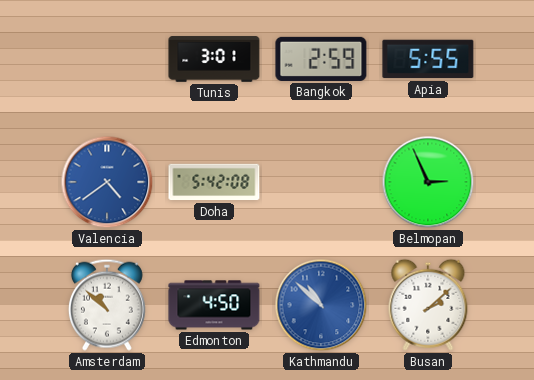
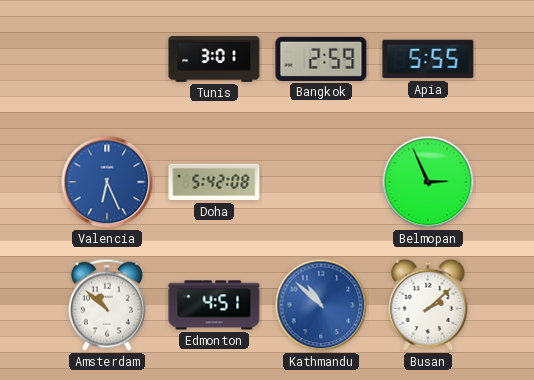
Valencia: 4:39 -> 6:26 (107, 182)
Edmonton: 4:50 -> 4:51 (214, 305)
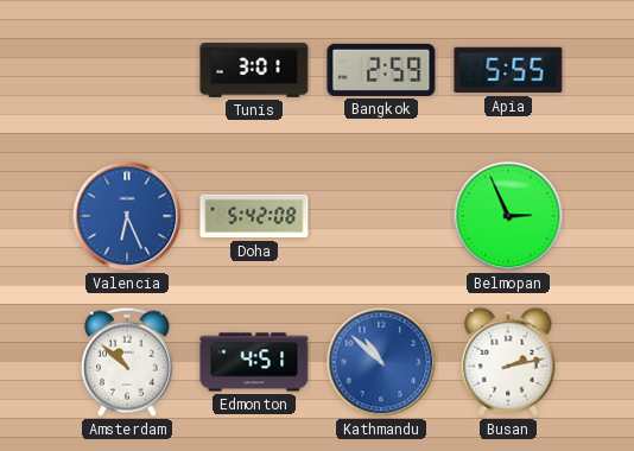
Busan: 2:08 -> 2:13 (508, 362)
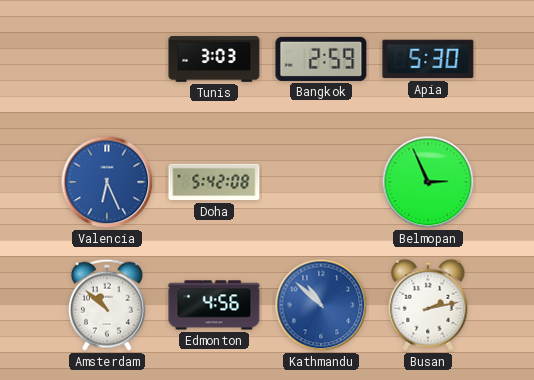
Tunis: 3:01 -> 3:03 (214, 59)
Apia: 5:55 -> 5:30 (428, 59)
Edmonton: 4:51 -> 4:56 (214, 305)
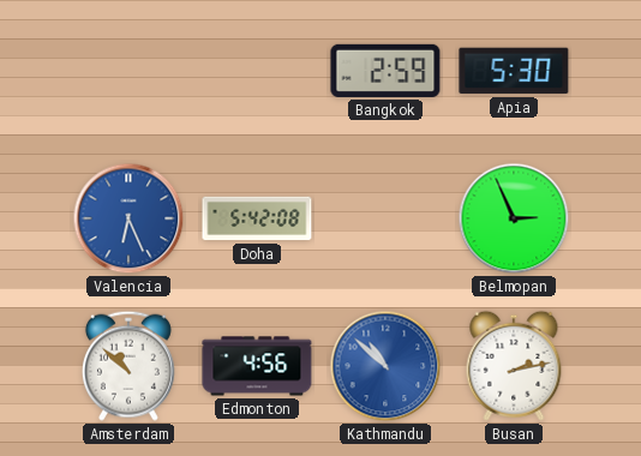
Tunis: 3:03 -> none (214, 59)
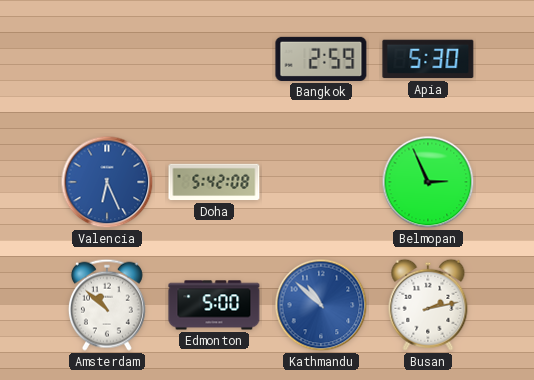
Edmonton: 4:56 -> 5:00 (214, 305)
